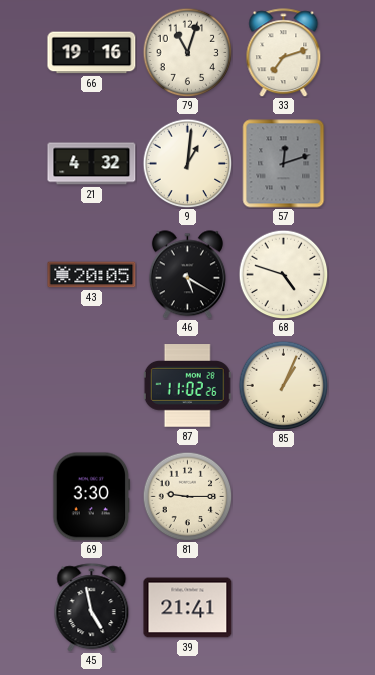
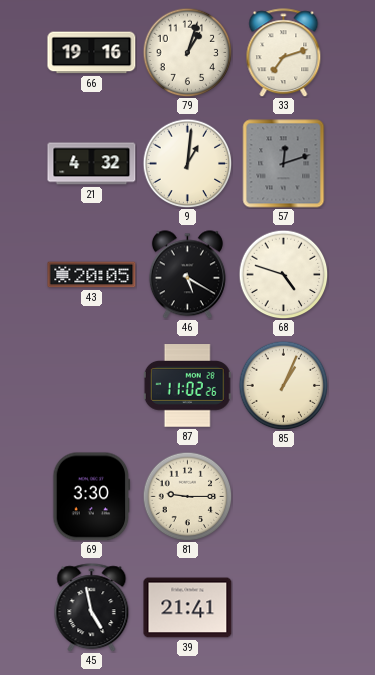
79: 11:03 -> 1:03 (187, 52)
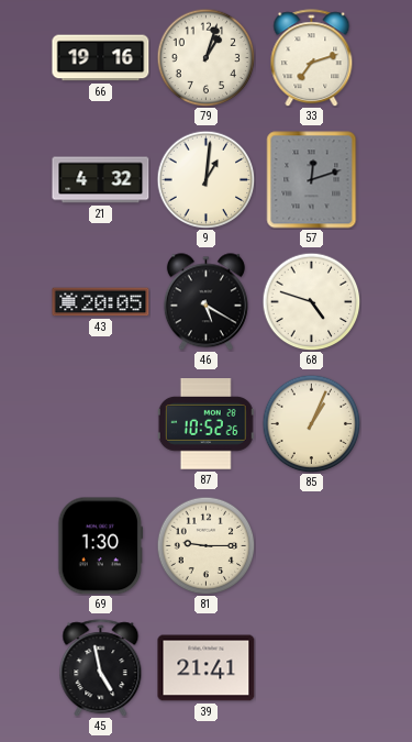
87: 11:02 -> 10:52 (205, 424)
69: 3:30 -> 1:30 (101, 546)
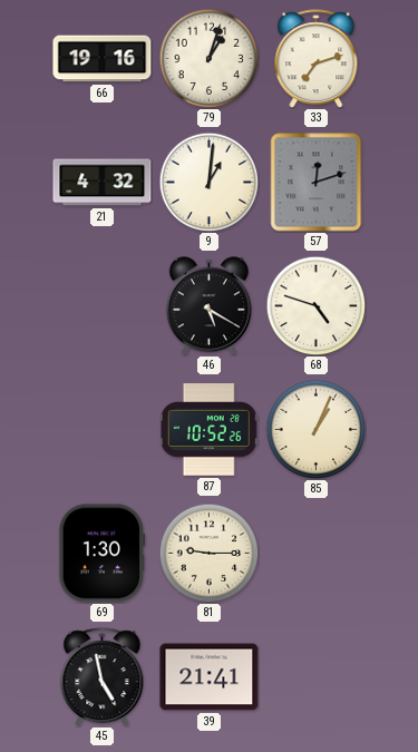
43: 20:05 -> none (101, 302)
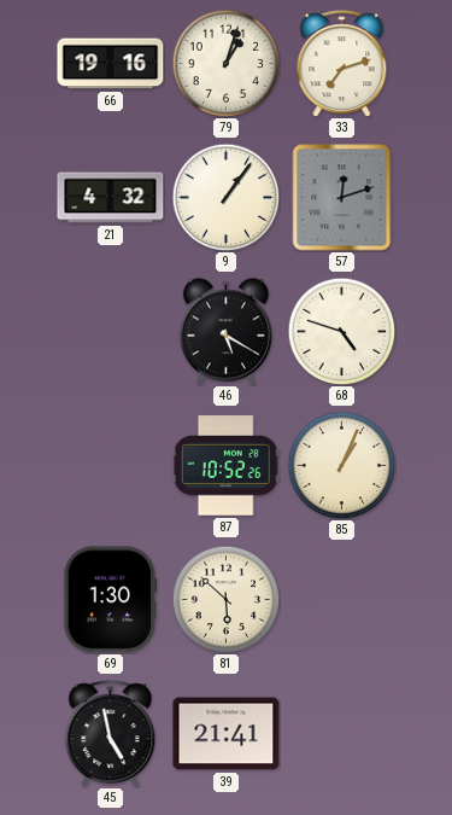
9: 1:01 -> 1:06 (225, 197)
81: 9:15 -> 5:52 (225, 599)
